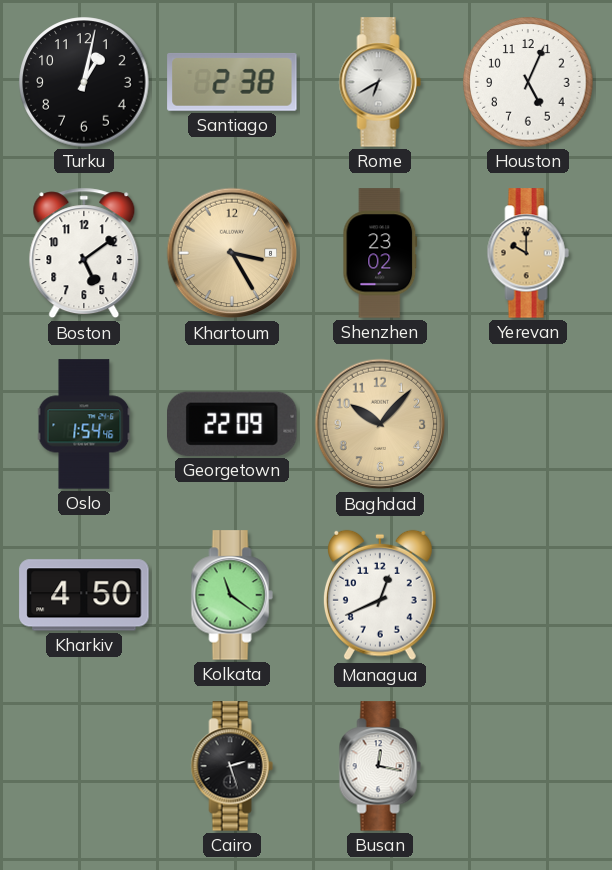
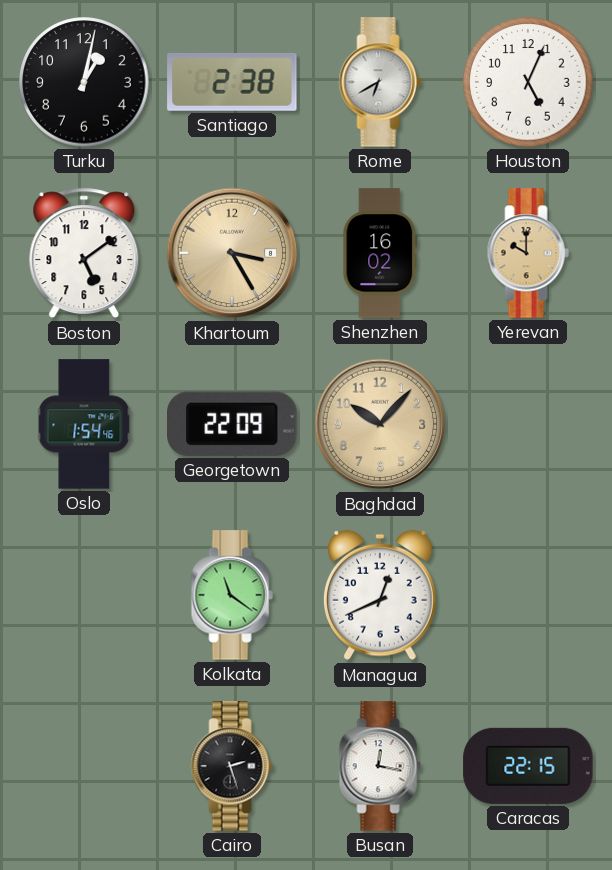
Shenzhen: 23:02 -> 16:02 (380, 253)
Kharkiv: 4:50 -> none (84, 595)
Caracas: none -> 22:15 (528, 766)
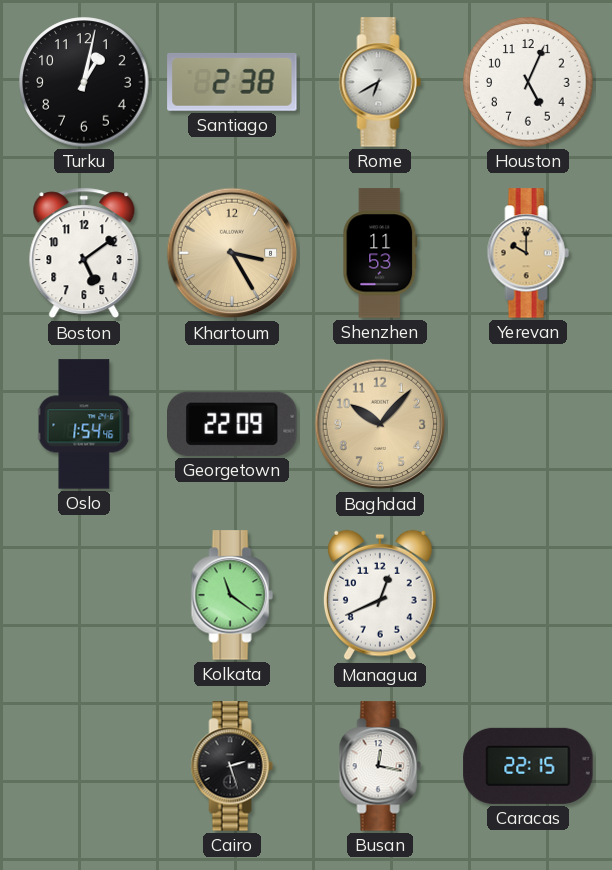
Shenzhen: 16:02 -> 11:53 (380, 253)
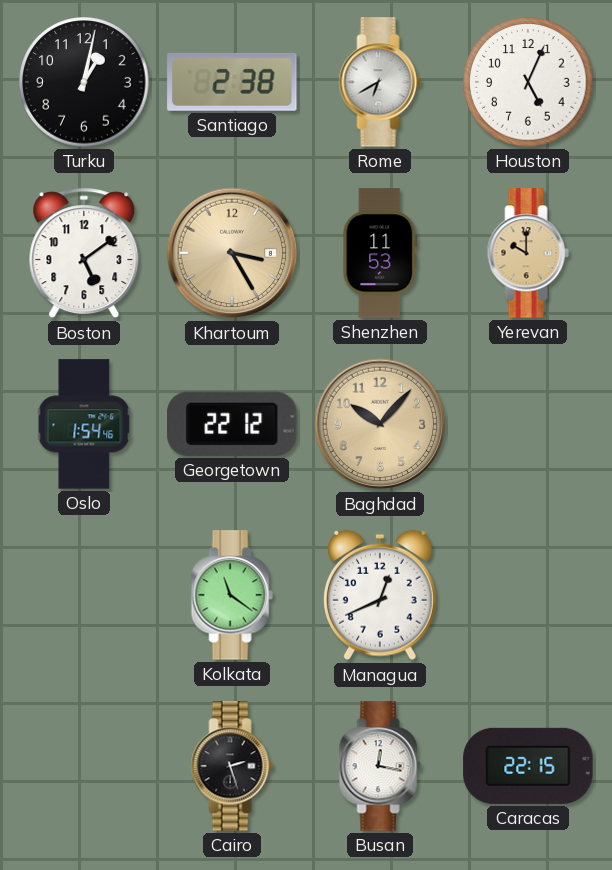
Georgetown: 22:09 -> 22:12 (233, 424)
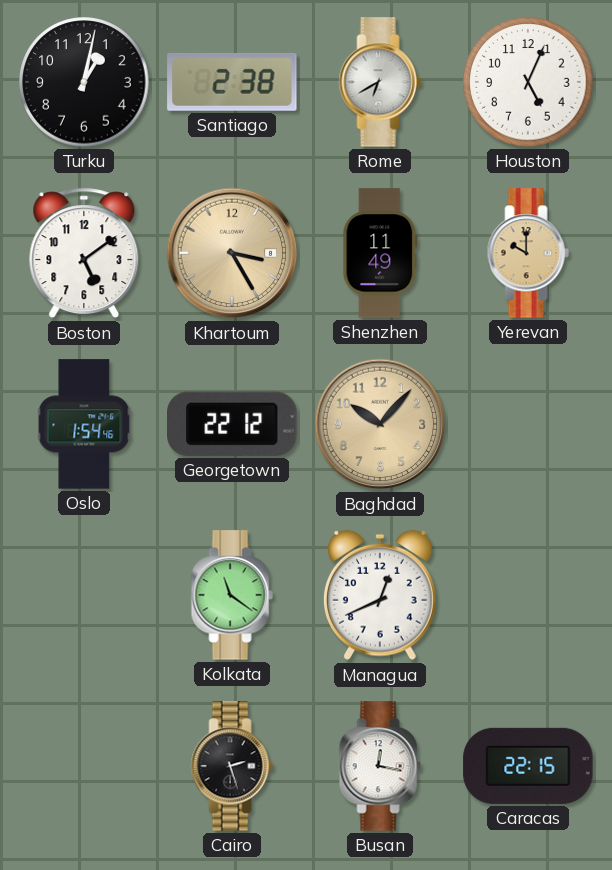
Shenzhen: 11:53 -> 11:49 (380, 253)
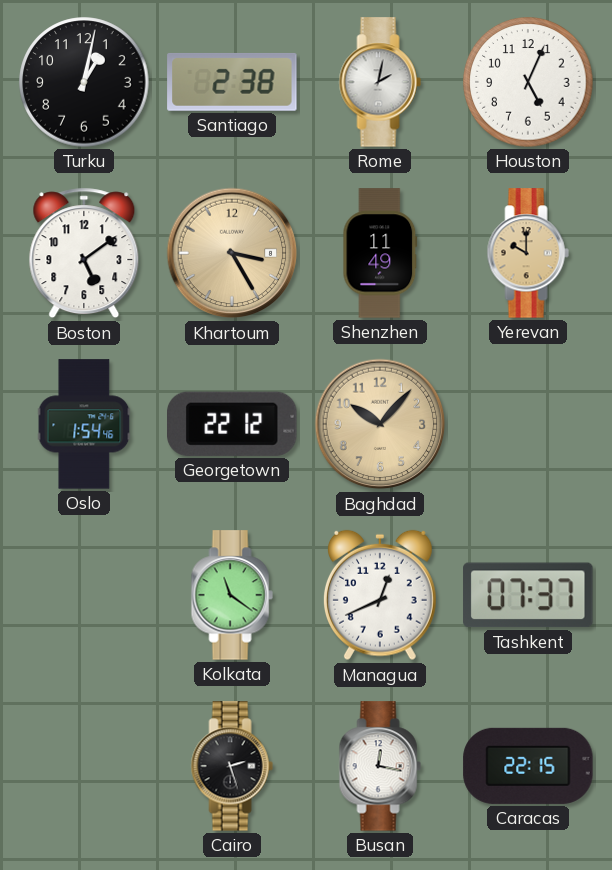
Rome: 6:40 -> 2:02 (380, 82)
Tashkent: none -> 07:37 (528, 595)
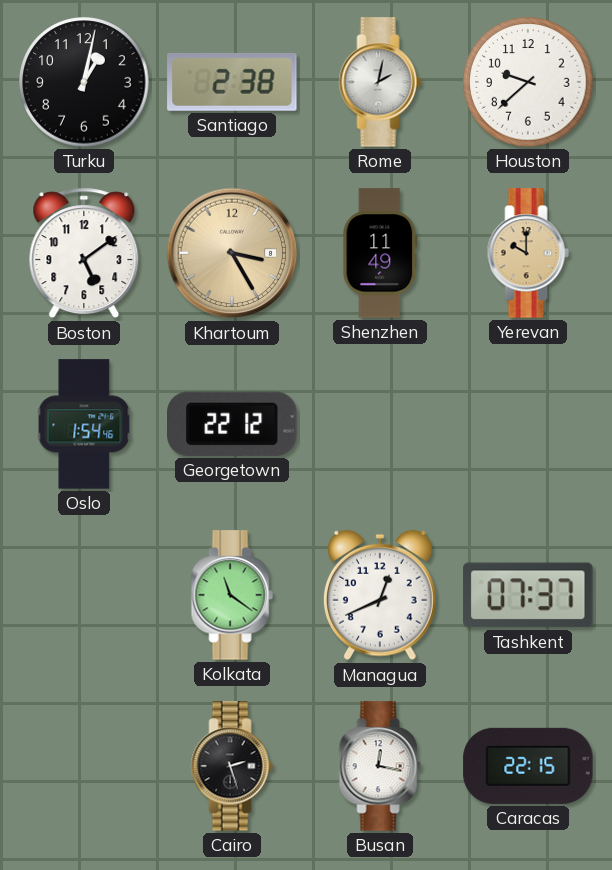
Houston: 5:04 -> 9:38 (528, 82)
Baghdad: 10:07 -> none (380, 424)
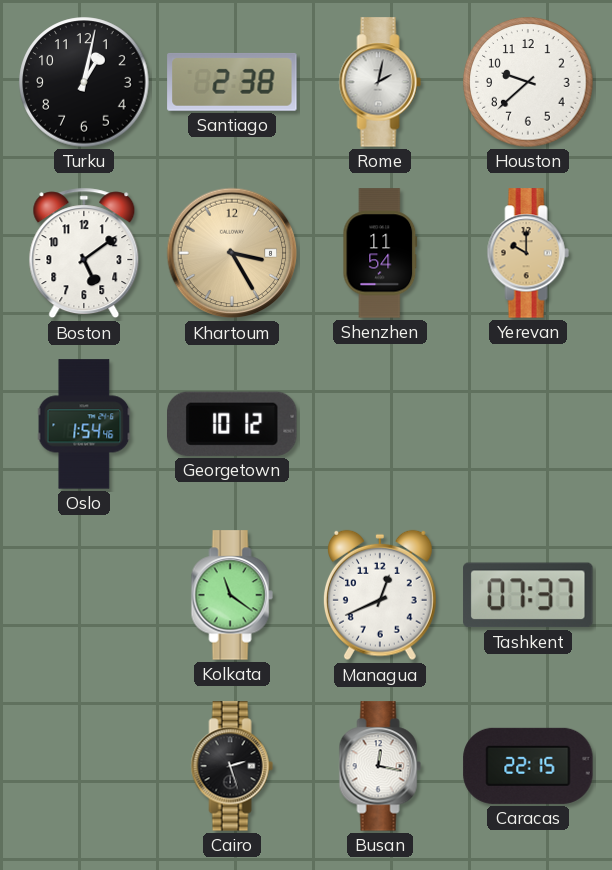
Shenzhen: 11:49 -> 11:54 (380, 253)
Georgetown: 22:12 -> 10:12 (233, 424)
